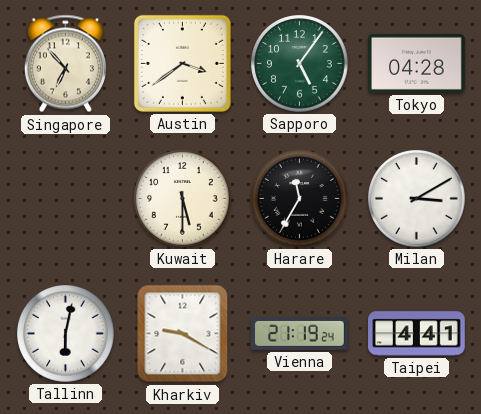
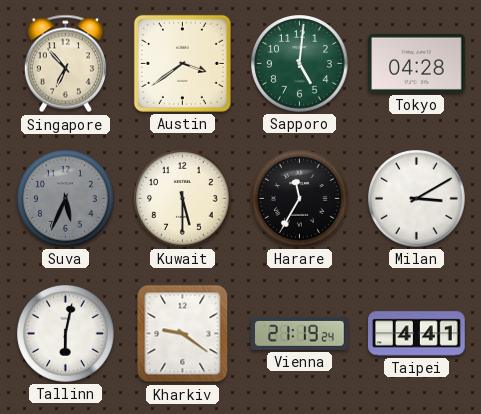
Sapporo: 5:06 -> 5:01 (300, 64)
Suva: none -> 5:34 (66, 199)
Kharkiv: 9:20 -> 9:21 (183, 334)
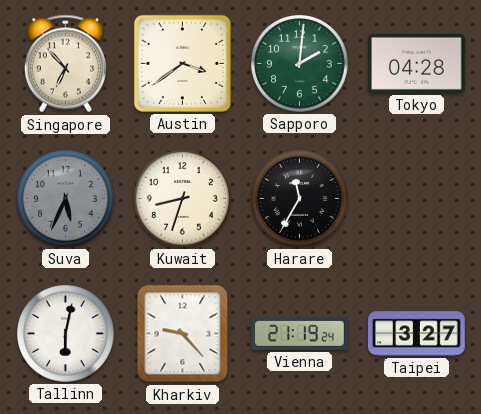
Sapporo: 5:01 -> 2:01 (300, 64)
Kuwait: 5:30 -> 8:33 (183, 199)
Milan: 3:10 -> none (417, 199)
Kharkiv: 9:21 -> 9:23 (183, 334)
Taipei: 4:41 -> 3:27 (417, 334)
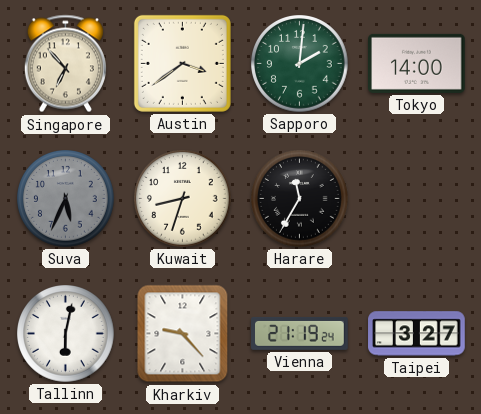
Tokyo: 04:28 -> 14:00 (417, 63)
